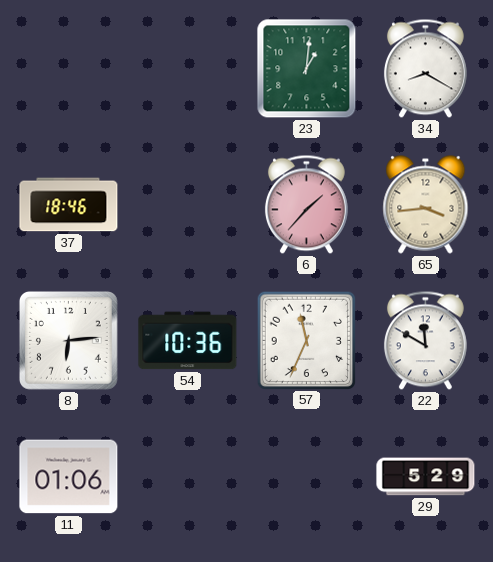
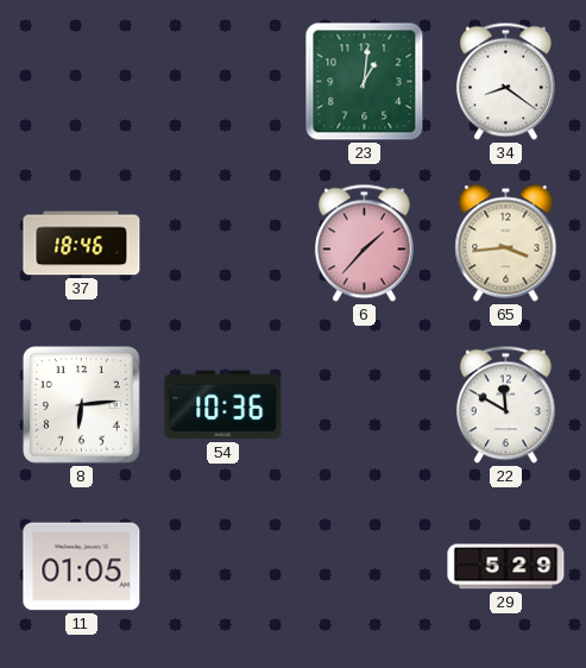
34: 8:20 -> 8:21 (505, 82)
57: 11:34 -> none (306, 340)
11: 01:06 -> 01:05 (82, 567)
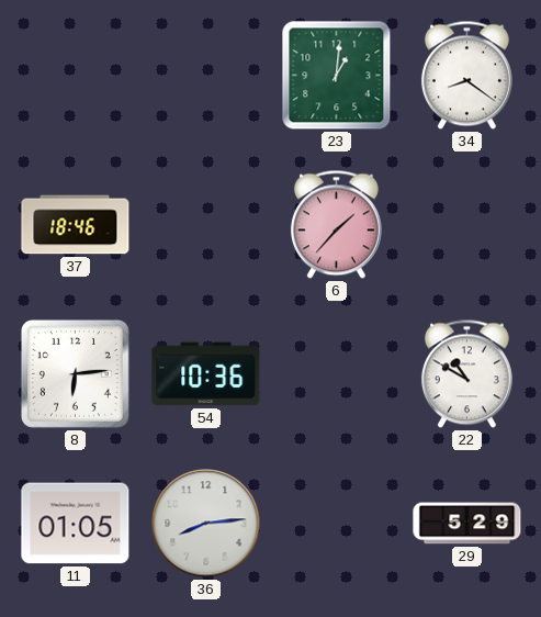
65: 3:44 -> none (506, 244)
22: 11:50 -> 10:50 (466, 374)
36: none -> 8:14 (206, 524)
